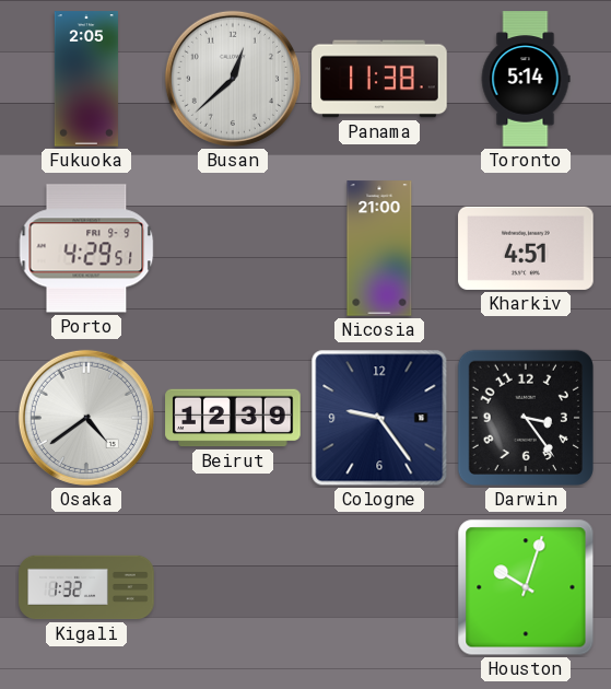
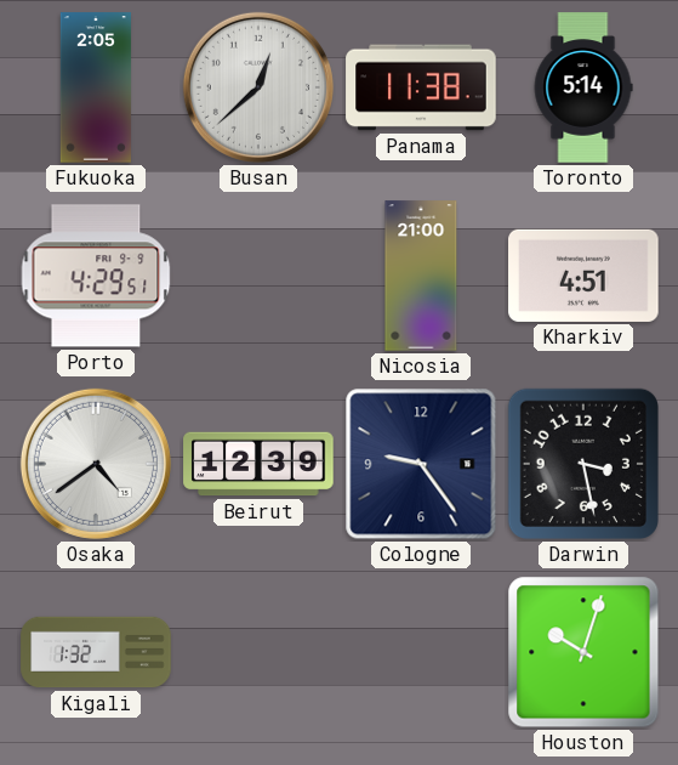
Darwin: 3:24 -> 3:28 (583, 464)
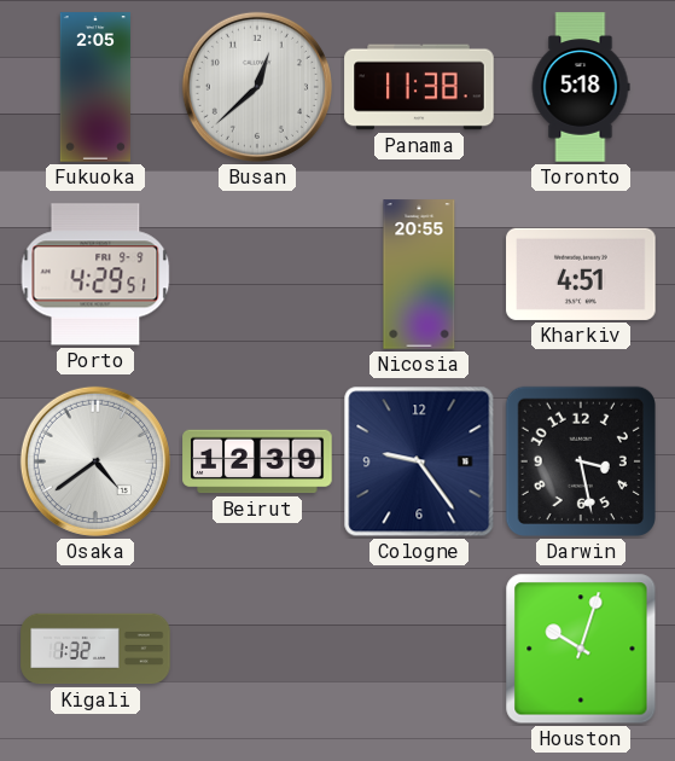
Toronto: 5:14 -> 5:18 (581, 87)
Nicosia: 21:00 -> 20:55 (419, 274)
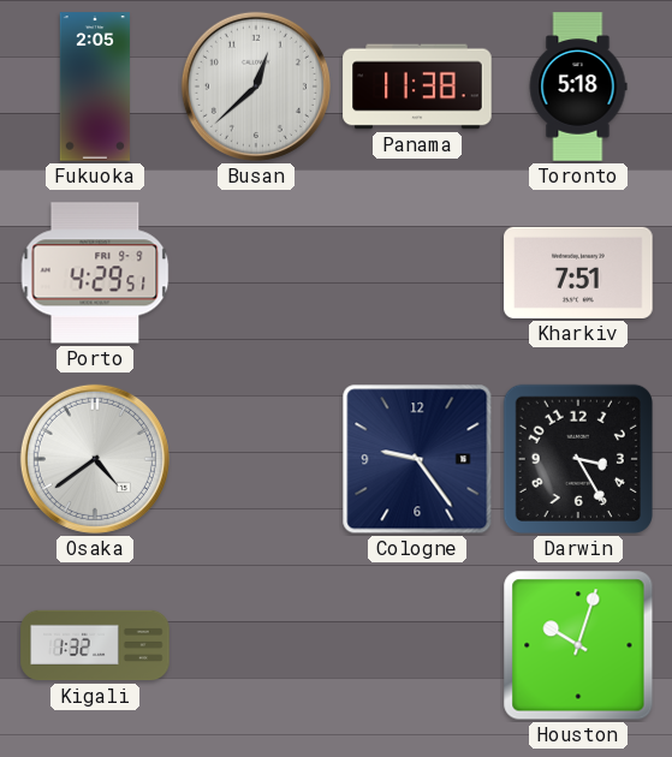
Nicosia: 20:55 -> none (419, 274)
Kharkiv: 4:51 -> 7:51 (578, 273)
Beirut: 12:39 -> none (257, 461)
Darwin: 3:28 -> 3:25 (578, 459)
